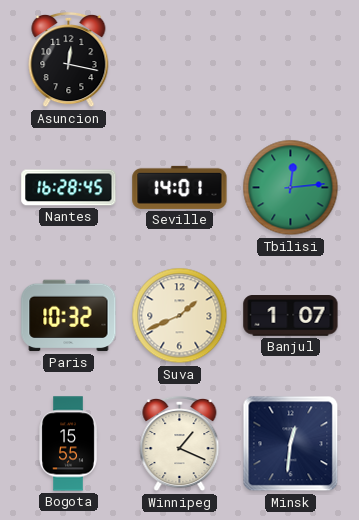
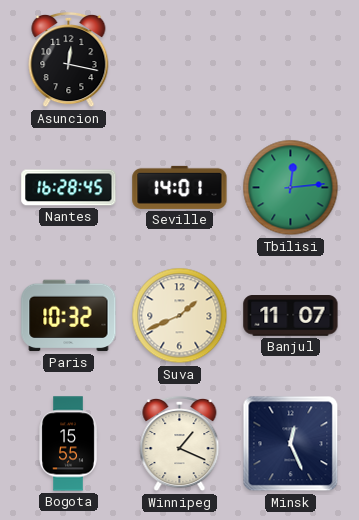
Banjul: 1:07 -> 11:07 (291, 316)
Minsk: 12:31 -> 12:26 (291, 444)
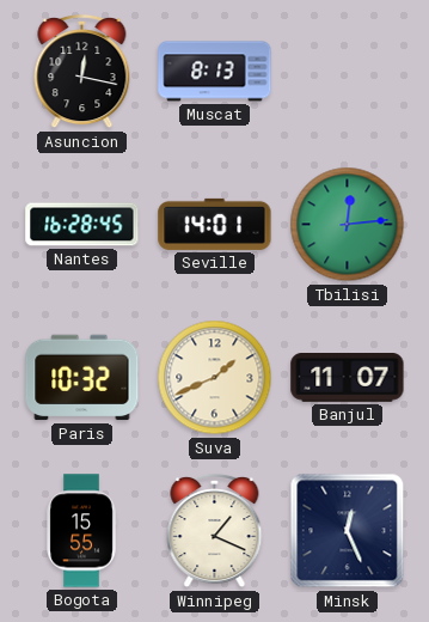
Muscat: none -> 8:13 (215, 72)
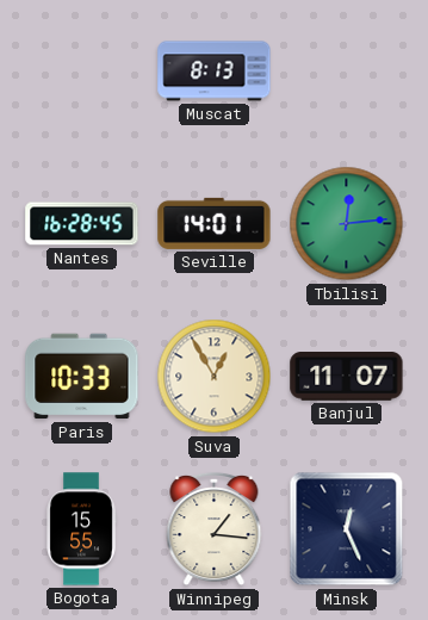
Asuncion: 12:17 -> none (82, 72)
Paris: 10:32 -> 10:33 (82, 377)
Suva: 1:41 -> 12:55 (215, 377)
Winnipeg: 1:19 -> 1:16 (215, 529)
